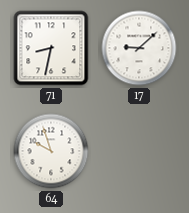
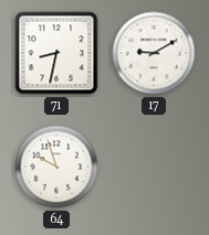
17: 9:08 -> 9:10 (154, 53)
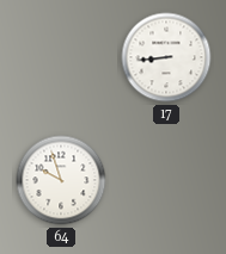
71: 8:32 -> none (56, 53)
17: 9:10 -> 8:44 (166, 57)
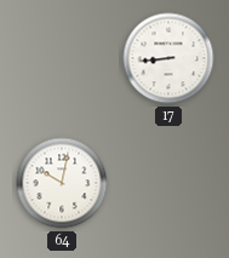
64: 9:57 -> 10:02 (62, 183)
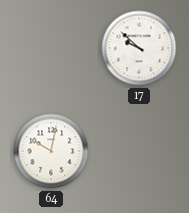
17: 8:44 -> 9:52 (139, 48)
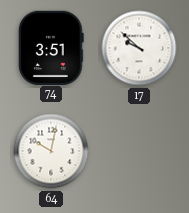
74: none -> 3:51 (51, 47)
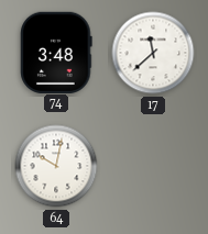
74: 3:51 -> 3:48 (56, 52)
17: 9:52 -> 11:38 (153, 53)
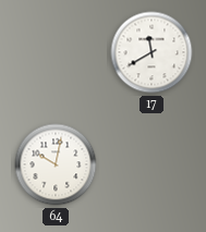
74: 3:48 -> none (56, 52)
17: 11:38 -> 11:40 (152, 52)
